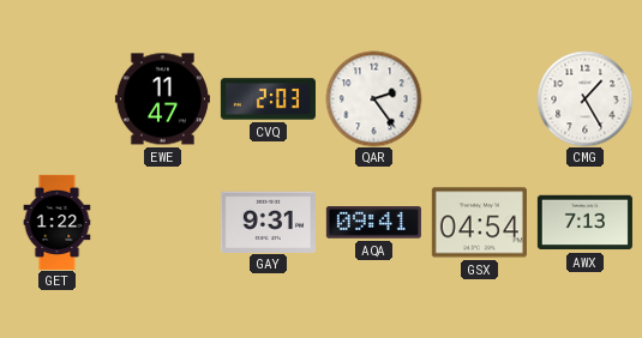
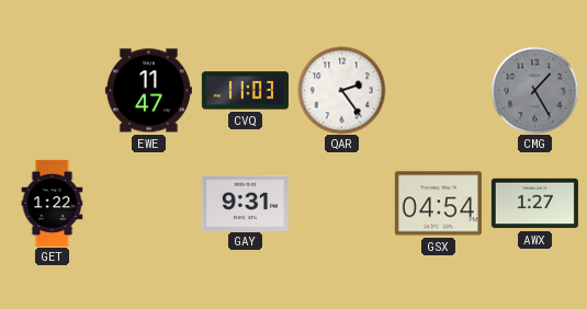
CVQ: 2:03 -> 11:03 (245, 91)
CMG dial: white -> grey (534, 90)
AQA: 09:41 -> none (373, 223)
AWX: 7:13 -> 1:27 (534, 204)
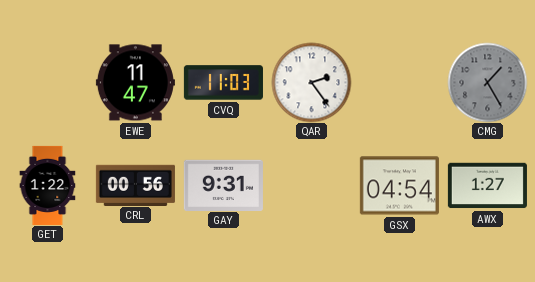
CRL: none -> 00:56 (135, 185)
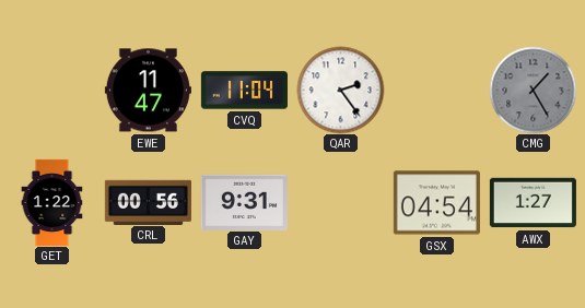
CVQ: 11:03 -> 11:04 (244, 91)
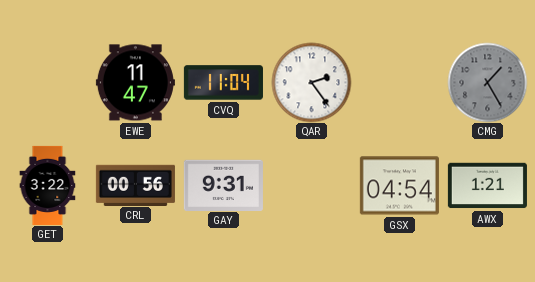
GET: 1:22 -> 3:22 (48, 185)
AWX: 1:27 -> 1:21 (487, 186)
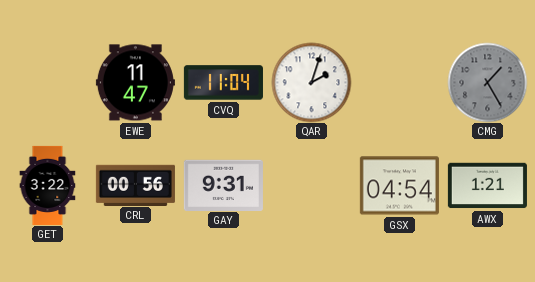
QAR: 2:24 -> 2:03 (311, 82)
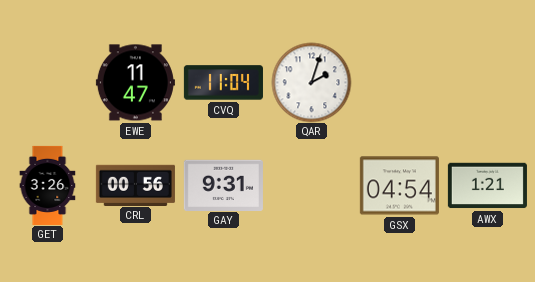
CMG: 1:25 -> none (487, 82)
GET: 3:22 -> 3:26 (48, 185)
